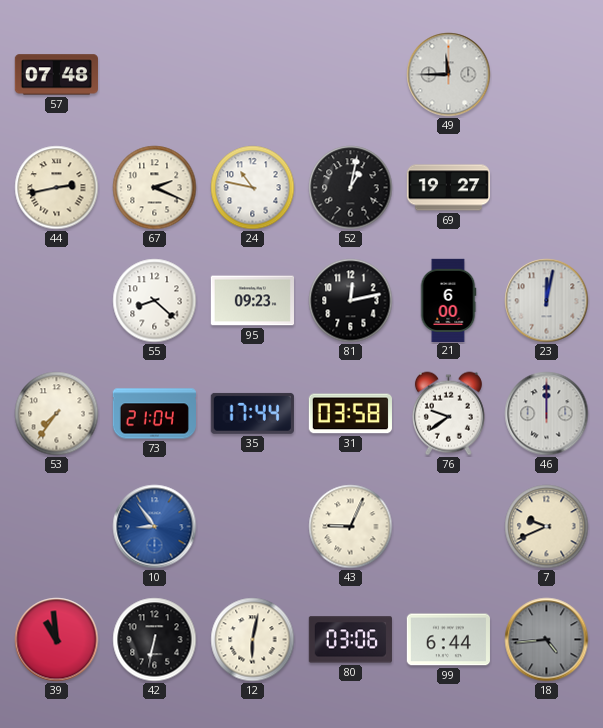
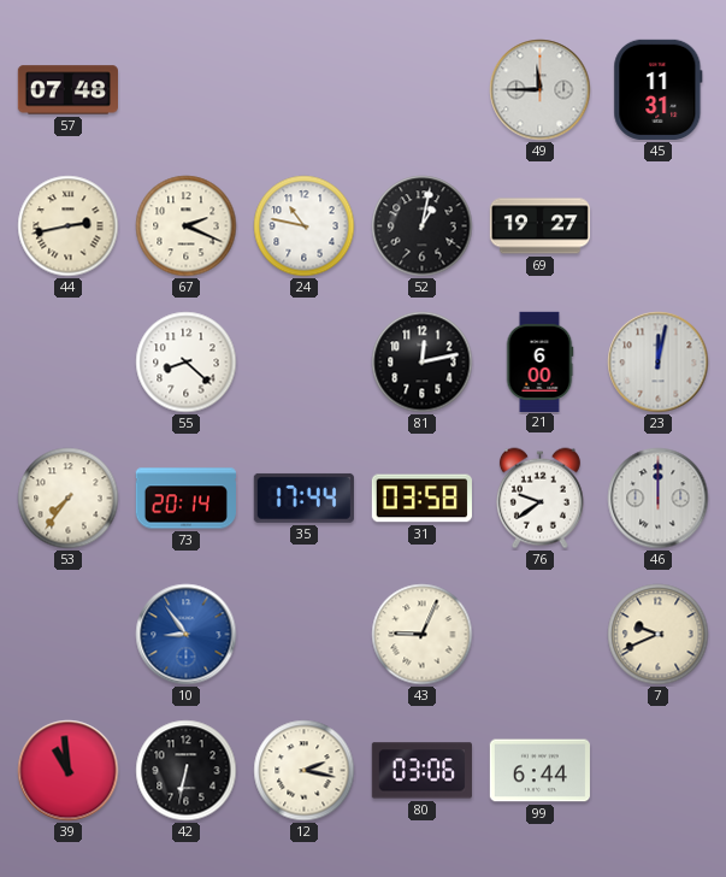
45: none -> 11:31 (659, 89)
95: 09:23 -> none (252, 301)
73: 21:04 -> 20:14 (185, 499)
12: 6:02 -> 2:17 (305, 771)
18: 4:44 -> none (547, 640)
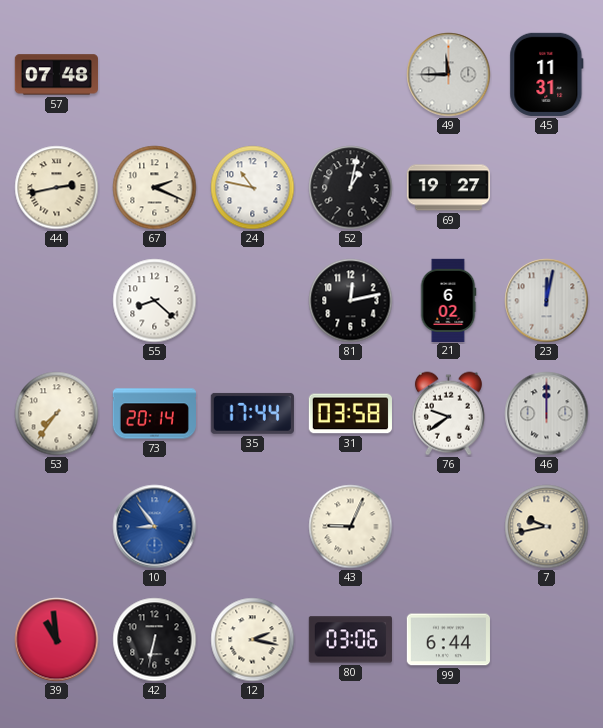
21: 6:00 -> 6:02 (448, 300)
7: 9:41 -> 9:43 (547, 527)
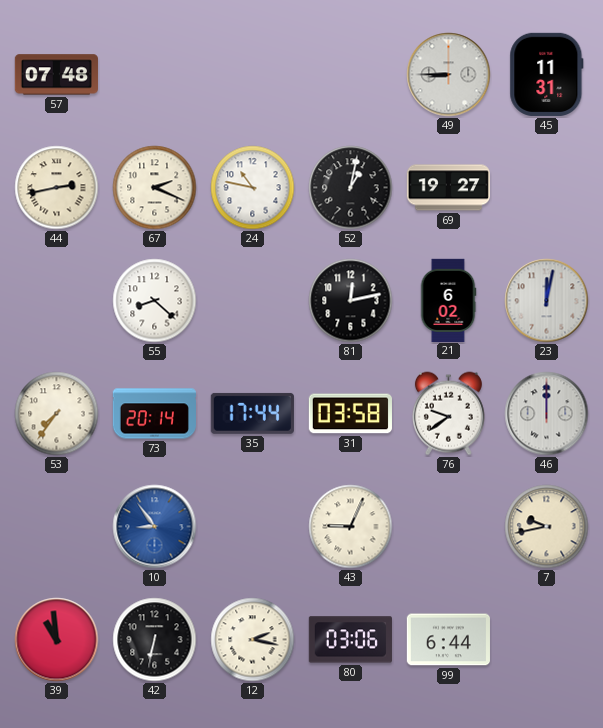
49: 11:45 -> 8:45 (449, 75)
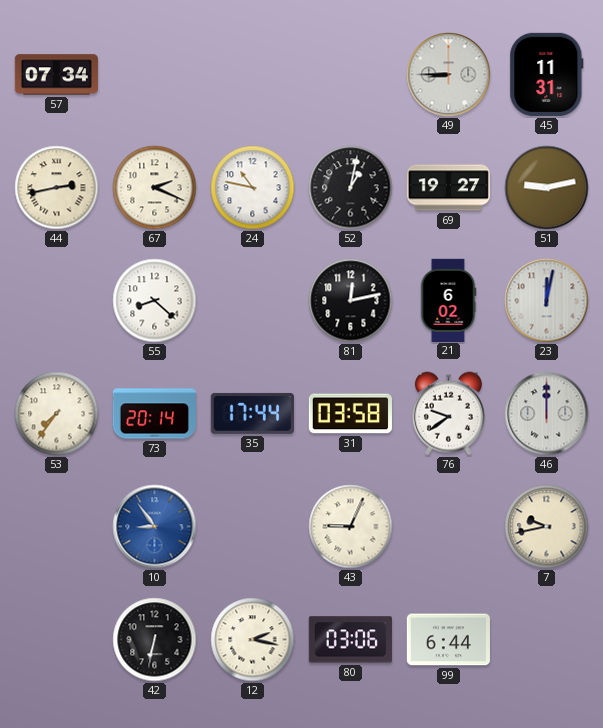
57: 07:48 -> 07:34 (56, 75)
51: none -> 9:13 (547, 188)
39: 10:59 -> none (57, 640)
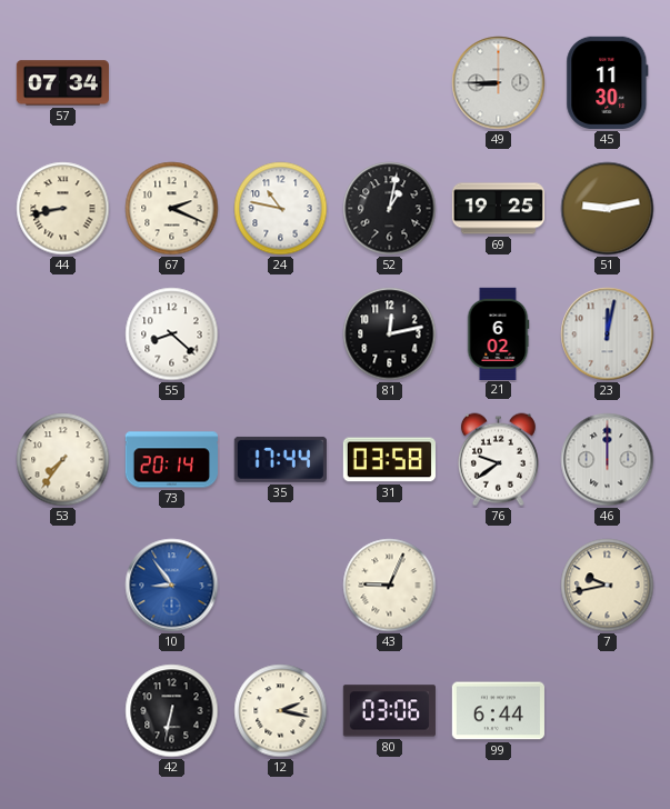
45: 11:31 -> 11:30 (608, 82)
44: 2:43 -> 8:43 (63, 209)
69: 19:27 -> 19:25 (498, 209)
